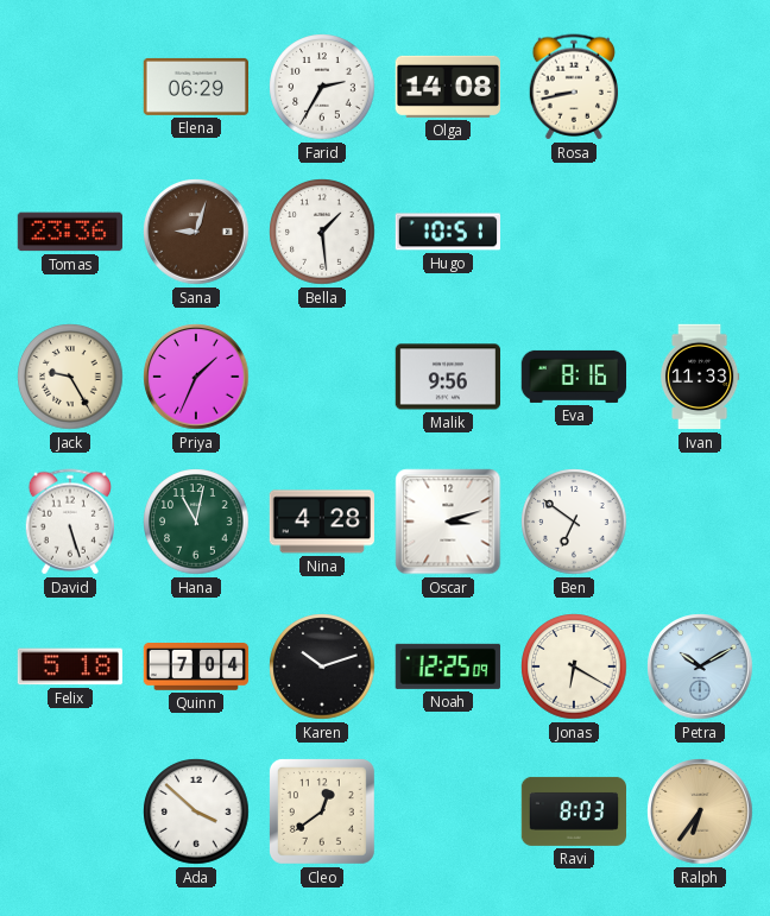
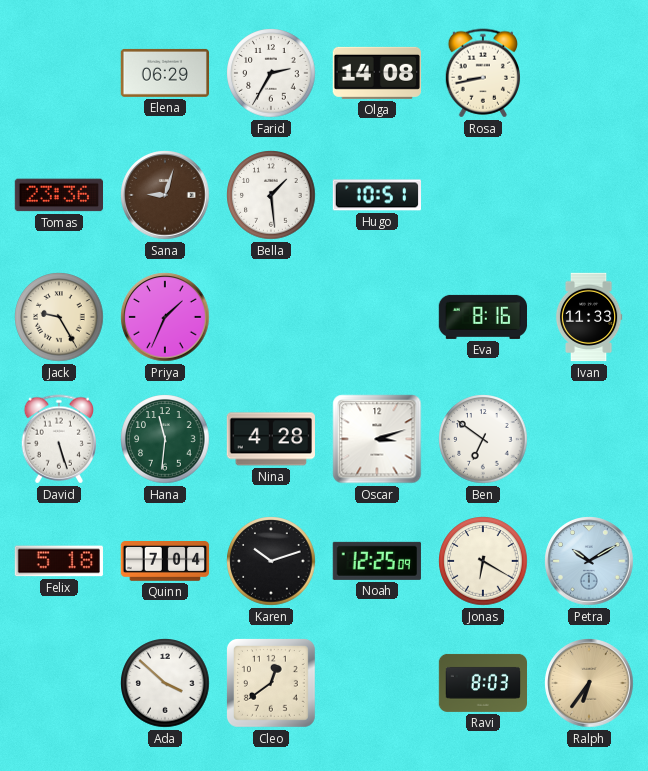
Malik: 9:56 -> none (447, 377)
Hana: 11:02 -> 11:31 (165, 439)
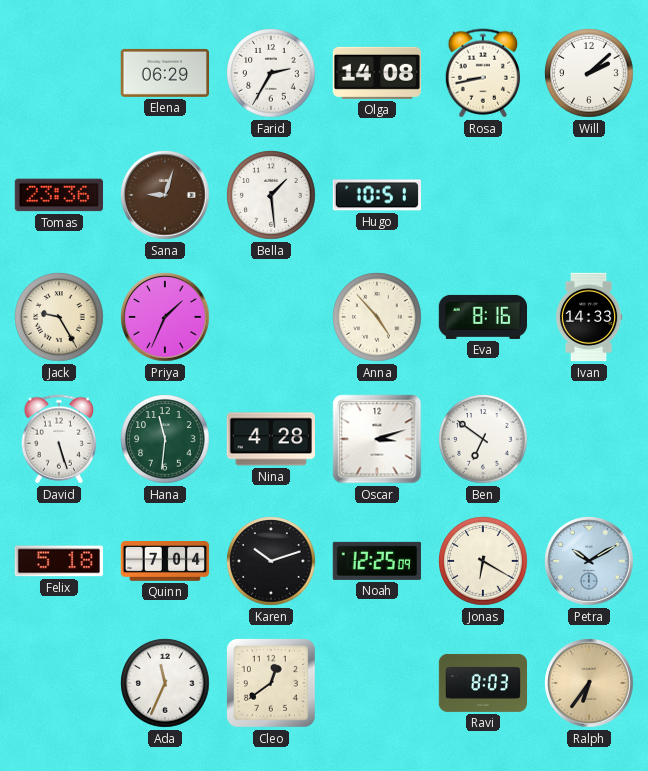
Will: none -> 2:08 (589, 73)
Anna: none -> 4:53 (377, 317)
Ivan: 11:33 -> 14:33 (589, 317)
Ada: 3:52 -> 11:34 (165, 683)
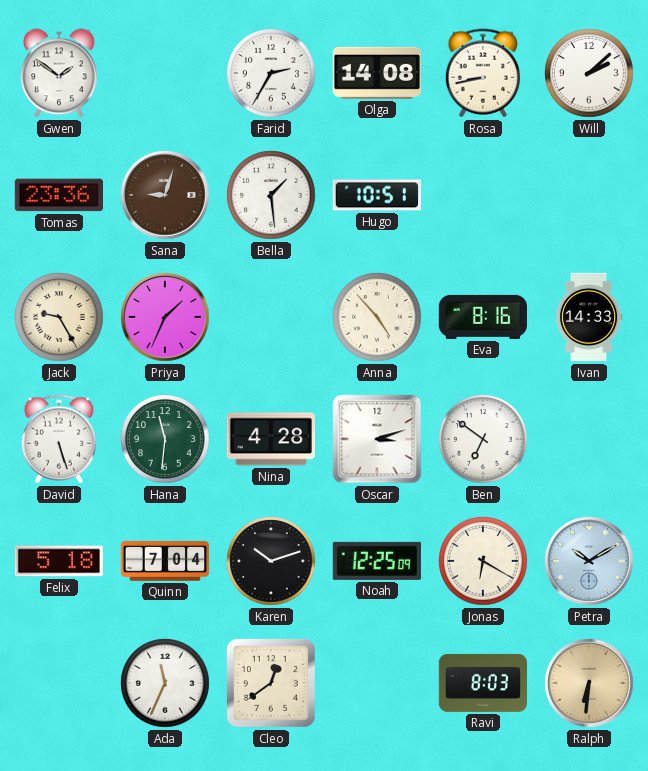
Gwen: none -> 1:51 (59, 73)
Elena: 06:29 -> none (164, 73)
Ralph: 6:36 -> 6:31 (589, 683)
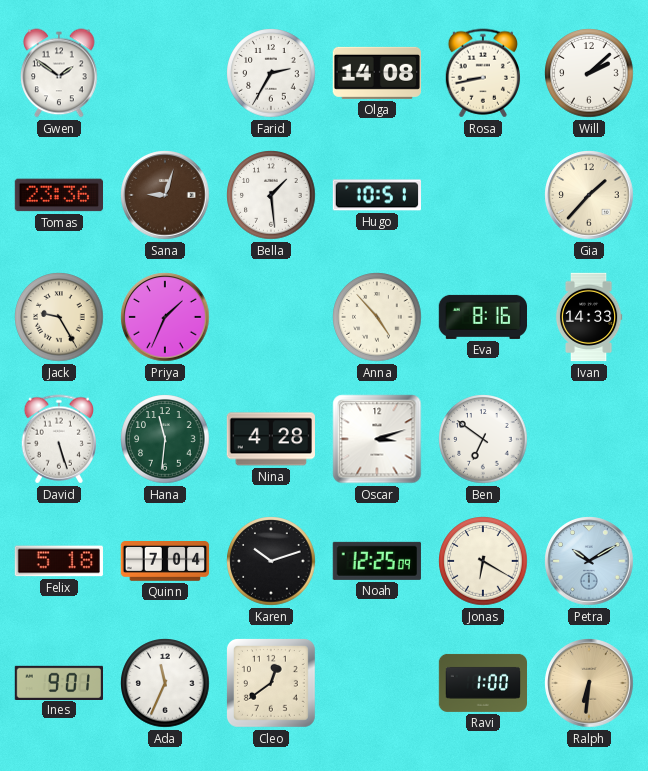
Gia: none -> 1:37 (589, 195)
Ines: none -> 9:01 (58, 682)
Ravi: 8:03 -> 1:00 (483, 683)
